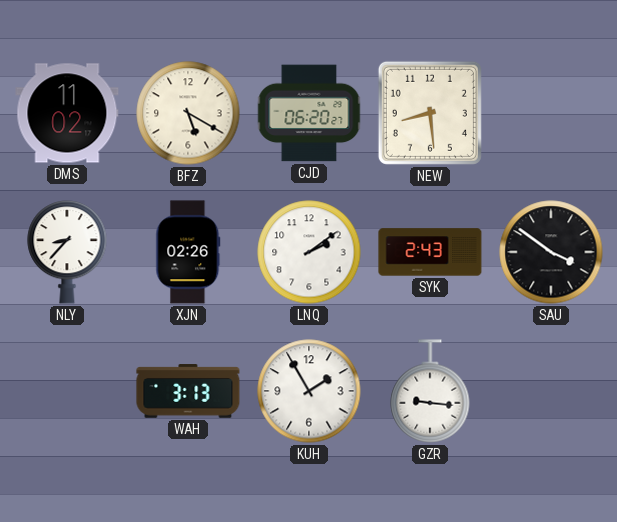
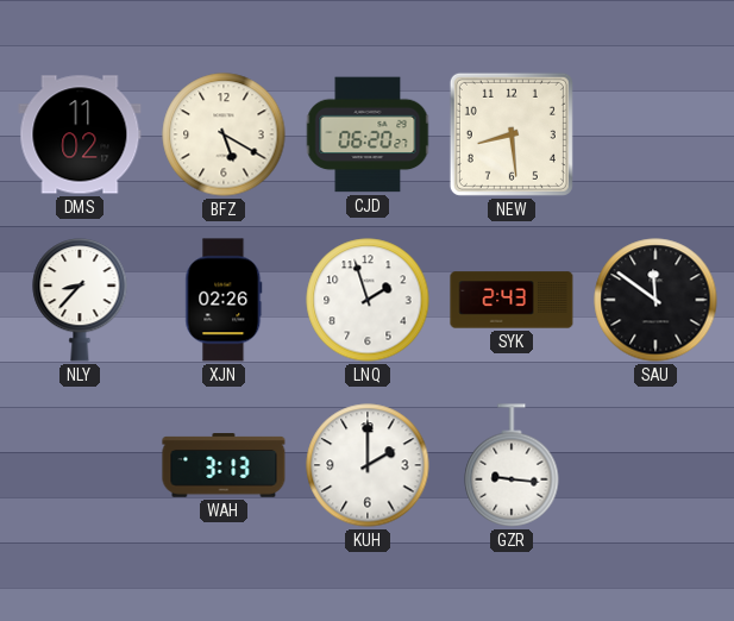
LNQ: 2:09 -> 1:57 (368, 300)
SAU: 3:51 -> 11:51 (655, 300)
KUH: 1:55 -> 2:00 (368, 465)
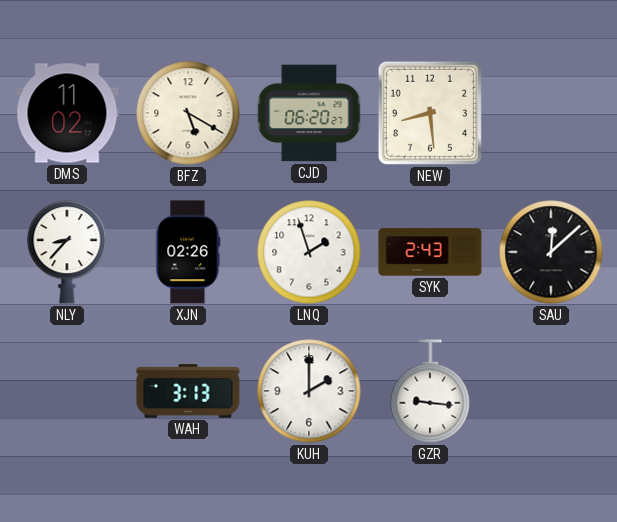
SAU: 11:51 -> 12:08 (551, 252)
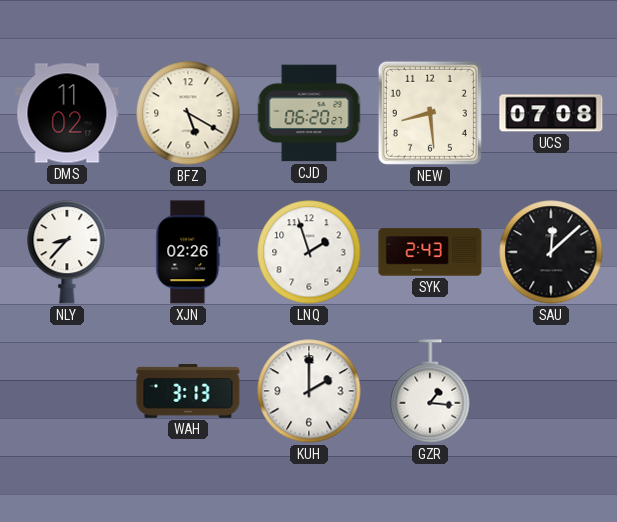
UCS: none -> 07:08 (551, 113)
GZR: 9:16 -> 1:16 (430, 391)
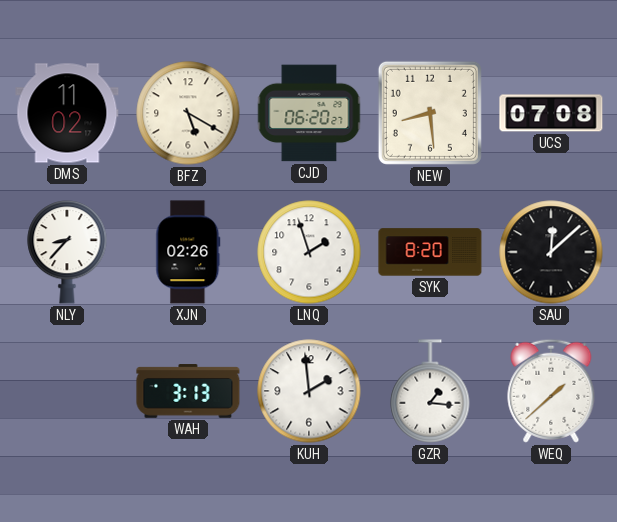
SYK: 2:43 -> 8:20 (430, 252)
KUH: 2:00 -> 1:59 (309, 391)
WEQ: none -> 1:38 (551, 391)
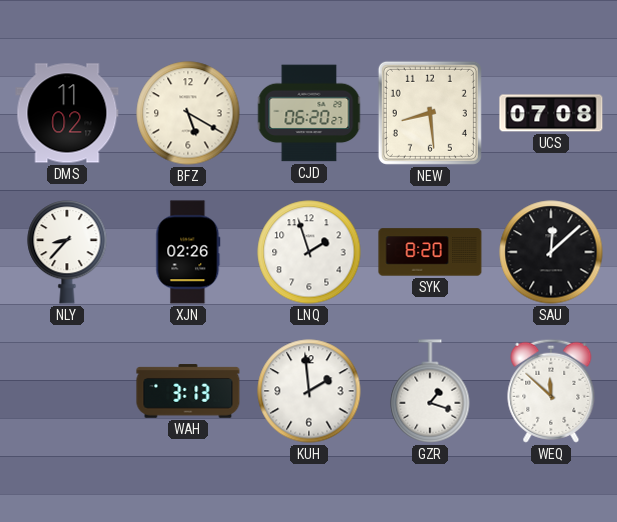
GZR: 1:16 -> 1:18 (430, 391)
WEQ: 1:38 -> 11:52 (551, 391)
